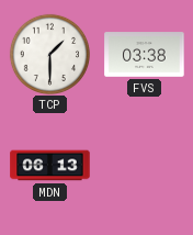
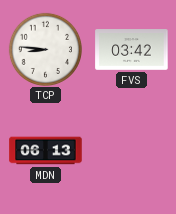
TCP: 1:30 -> 8:46 (45, 49)
FVS: 03:38 -> 03:42 (132, 50)
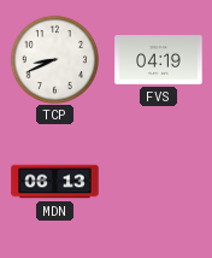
TCP: 8:46 -> 8:41 (54, 59)
FVS: 03:42 -> 04:19 (159, 60)
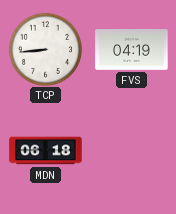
TCP: 8:41 -> 8:44 (45, 49)
MDN: 06:13 -> 06:18 (46, 151)
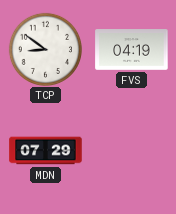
TCP: 8:44 -> 8:51 (45, 49)
MDN: 06:18 -> 07:29 (46, 151)
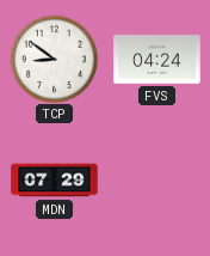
FVS: 04:19 -> 04:24 (157, 60)
